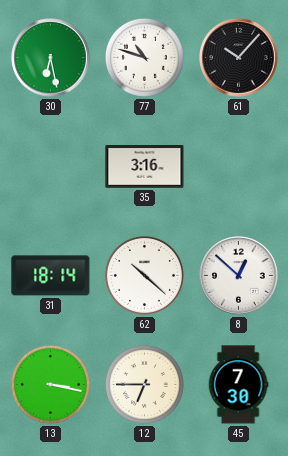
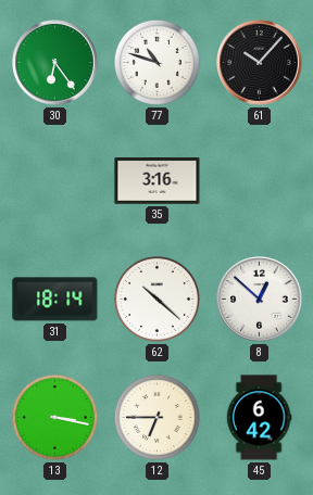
30: 6:28 -> 6:24 (55, 63)
45: 7:30 -> 6:42 (259, 418)
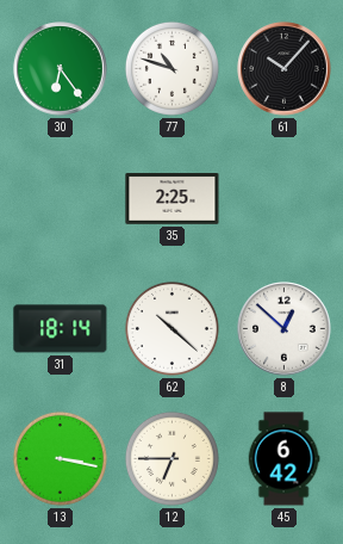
35: 3:16 -> 2:25 (173, 199)
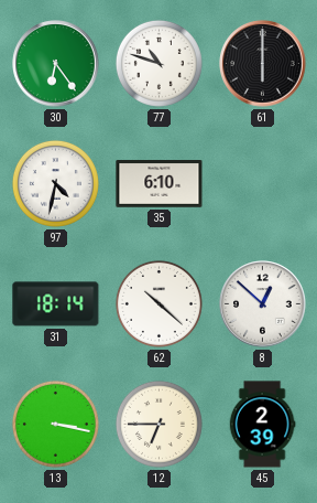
61: 10:07 -> 6:00 (263, 64)
97: none -> 4:32 (55, 183)
35: 2:25 -> 6:10 (160, 184)
45: 6:42 -> 2:39 (262, 425)
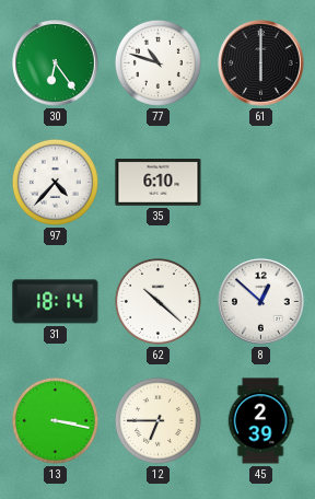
97: 4:32 -> 4:37 (55, 182)
